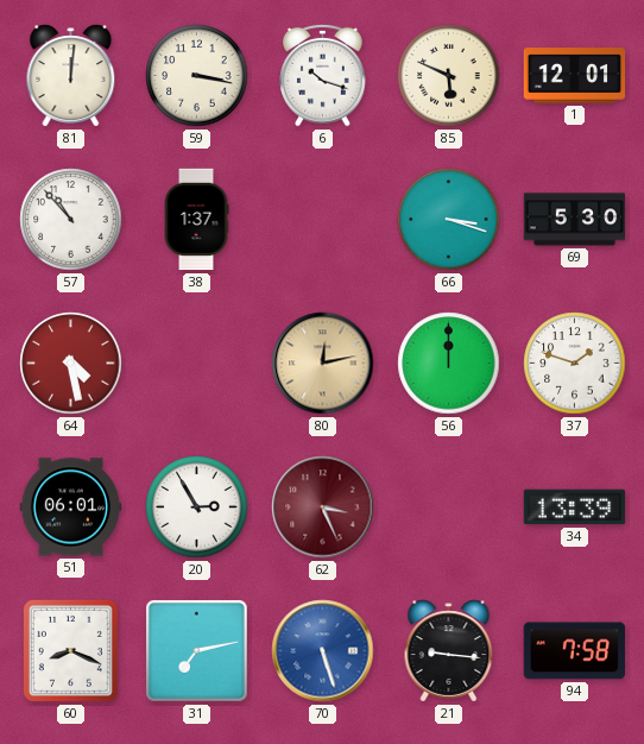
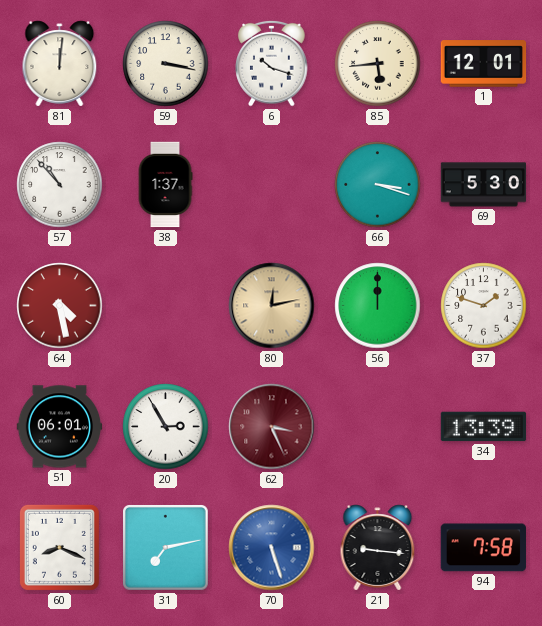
85: 5:49 -> 5:44 (378, 64)
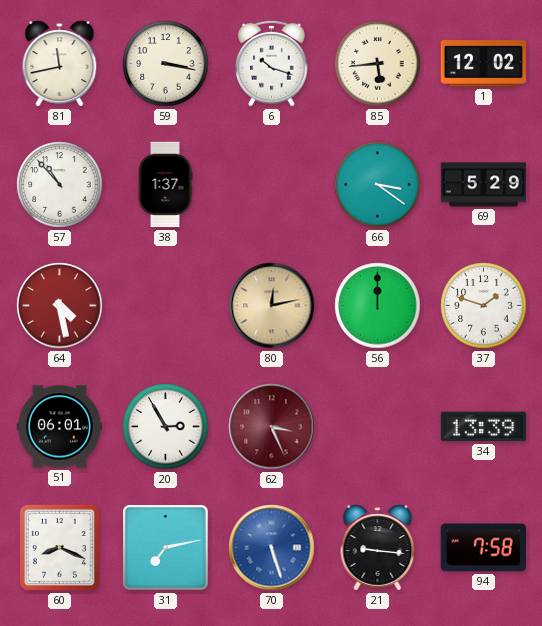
81: 12:01 -> 11:43 (60, 64)
1: 12:01 -> 12:02 (484, 64)
66: 3:18 -> 3:21 (378, 185)
69: 5:30 -> 5:29 (484, 185)
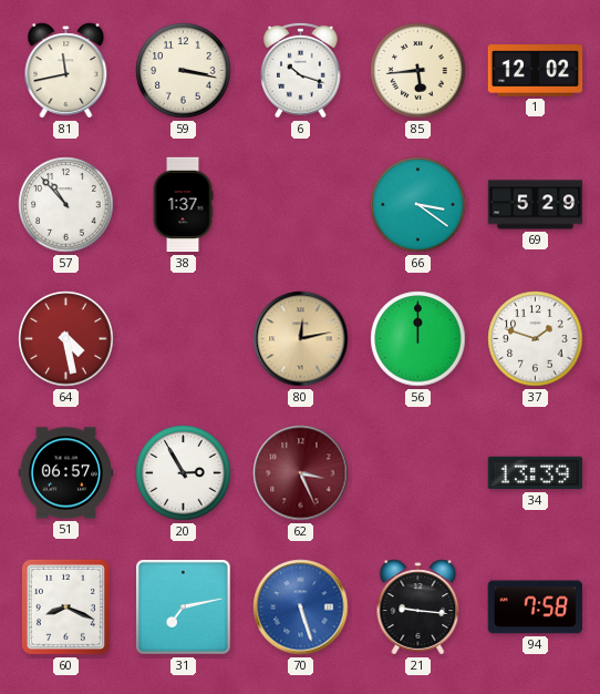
51: 06:01 -> 06:57 (66, 473)
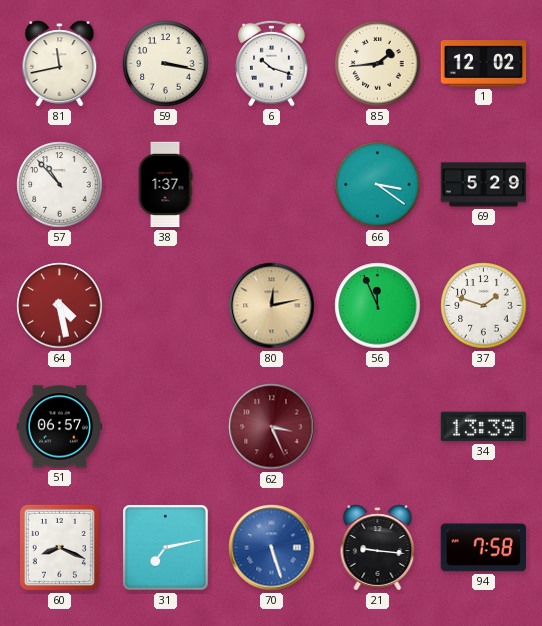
85: 5:44 -> 1:44 (378, 64)
56: 12:00 -> 11:56 (378, 306)
20: 2:55 -> none (184, 473)
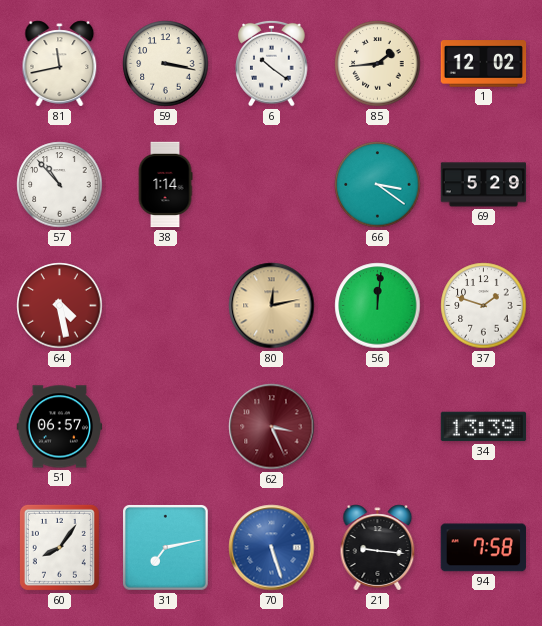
6: 10:18 -> 10:21 (272, 63)
38: 1:37 -> 1:14 (165, 185)
56: 11:56 -> 12:01 (378, 306)
60: 8:19 -> 8:06 (59, 547)
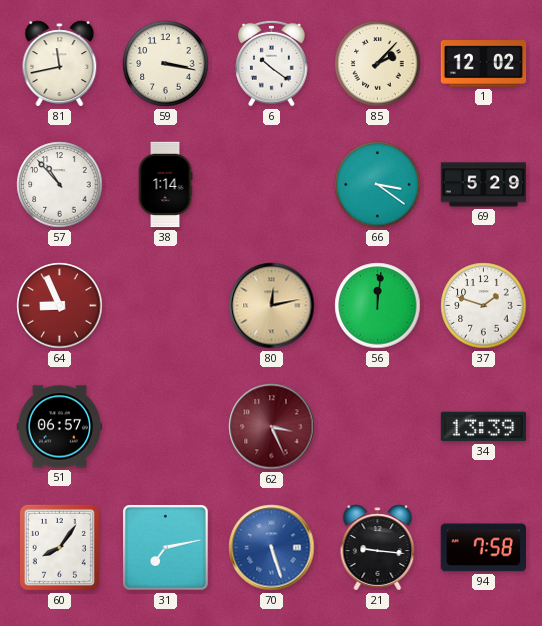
85: 1:44 -> 2:07 (378, 64)
64: 4:28 -> 8:56 (60, 306)
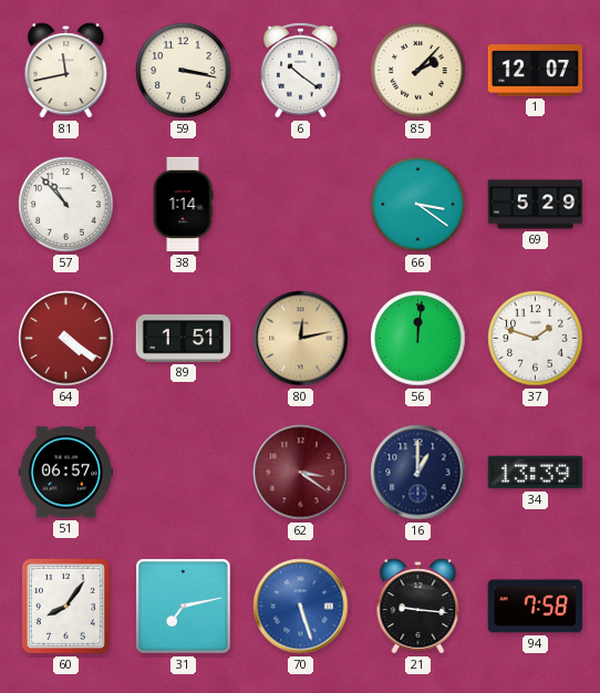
1: 12:02 -> 12:07 (536, 71)
64: 8:56 -> 4:21 (66, 339)
89: none -> 1:51 (184, 339)
62: 3:26 -> 3:21 (301, 473)
16: none -> 1:00 (418, 473)
